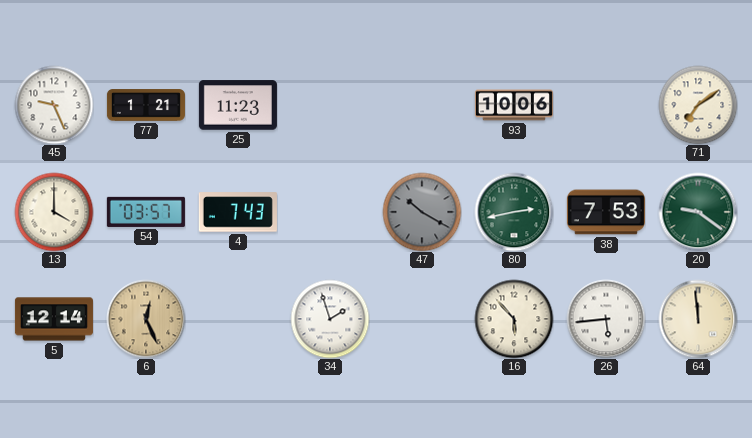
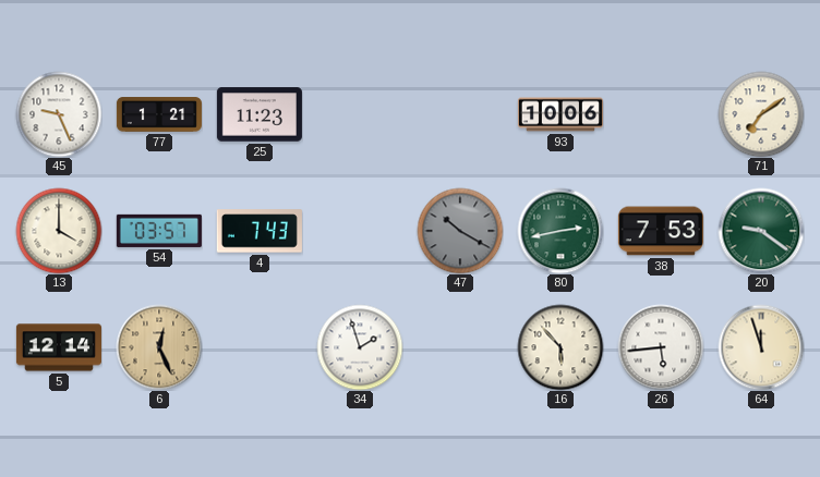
64: 11:59 -> 11:57 (761, 347)
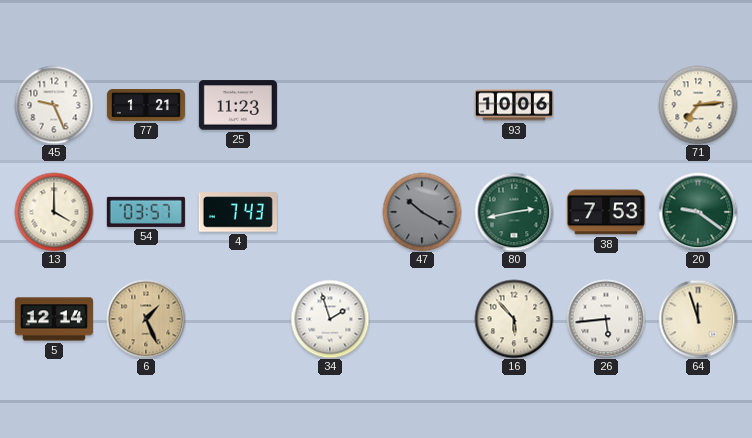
71: 7:09 -> 7:14 (698, 105)
6: 12:26 -> 1:26 (146, 319)
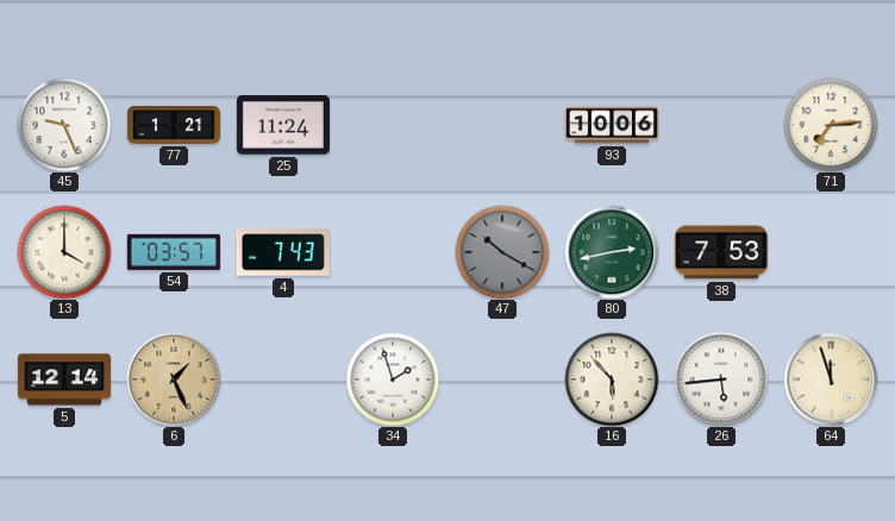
25: 11:23 -> 11:24 (283, 125)
20: 9:21 -> none (698, 212)
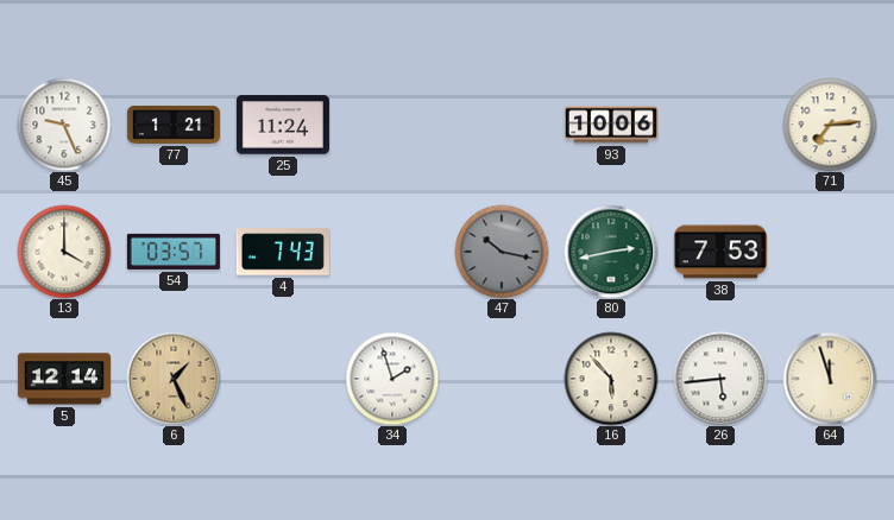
47: 10:20 -> 10:17 (502, 252)
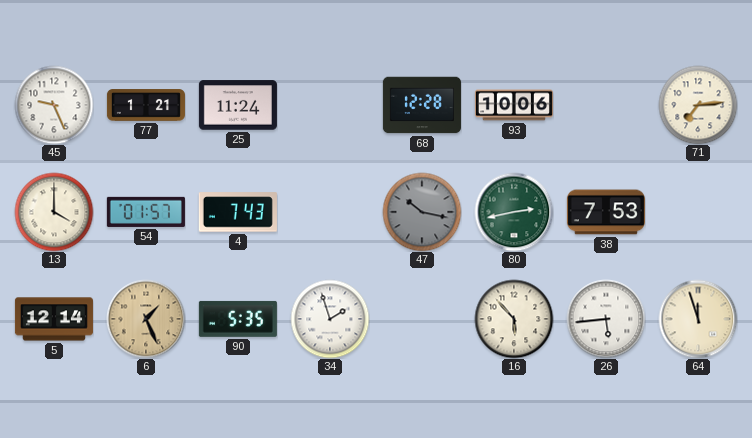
68: none -> 12:28 (422, 105)
54: 03:57 -> 01:57 (146, 212)
90: none -> 5:35 (238, 319)
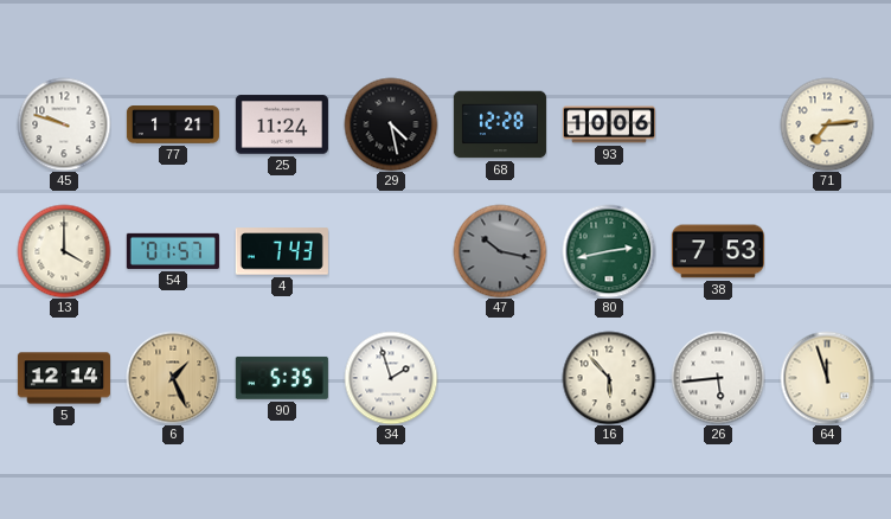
45: 9:26 -> 9:48 (64, 124)
29: none -> 4:28 (391, 124)
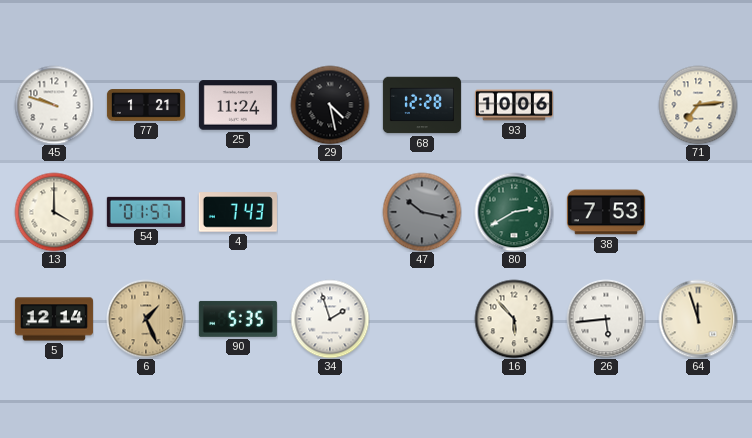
80: 2:43 -> 2:40 (514, 212)
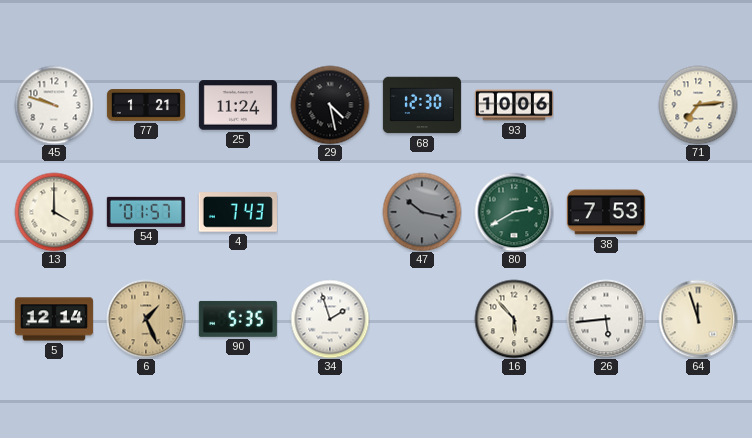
68: 12:28 -> 12:30 (422, 105)
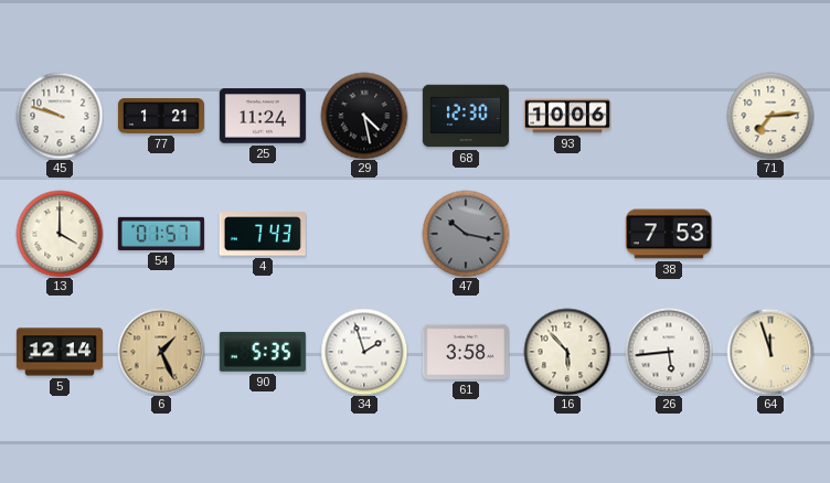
80: 2:40 -> none (514, 212)
61: none -> 3:58 (466, 352)
